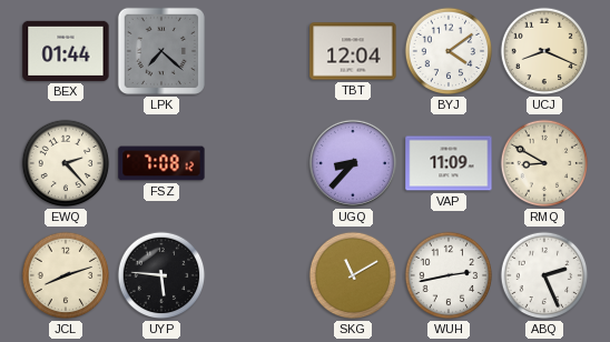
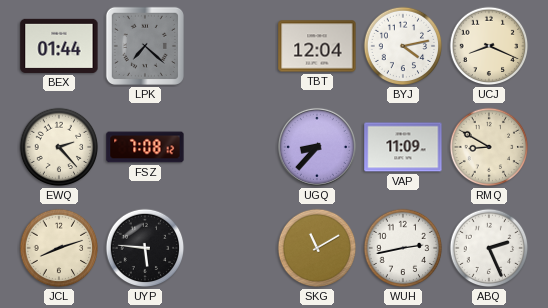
BYJ: 4:09 -> 4:13 (403, 46)
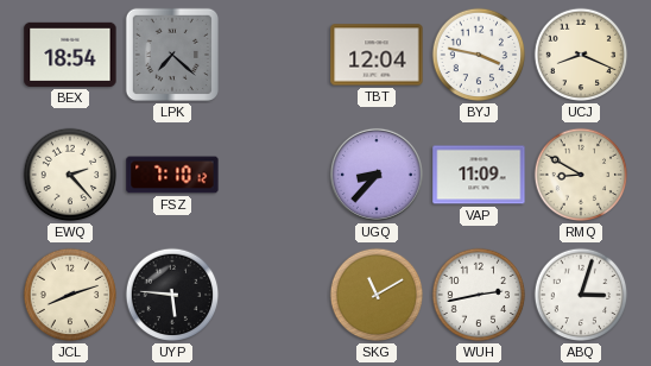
BEX: 01:44 -> 18:54 (70, 55)
BYJ: 4:13 -> 3:47 (479, 55)
FSZ: 7:08 -> 7:10 (172, 175)
ABQ: 2:26 -> 3:03 (581, 295)
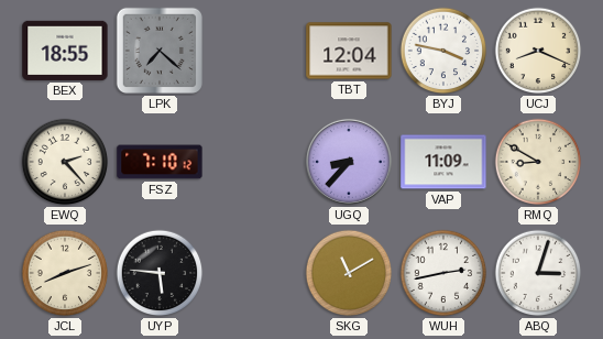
BEX: 18:54 -> 18:55 (65, 51)
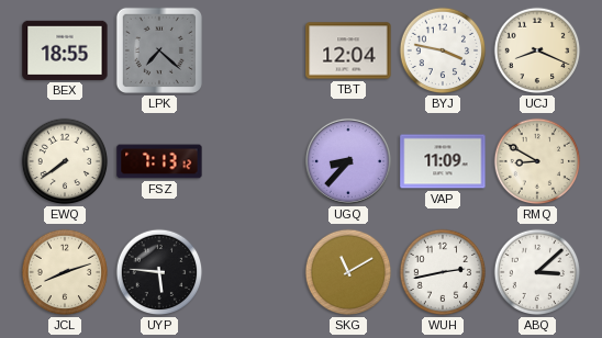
EWQ: 2:23 -> 7:39 (65, 161)
FSZ: 7:10 -> 7:13 (159, 161)
ABQ: 3:03 -> 3:08 (537, 272)
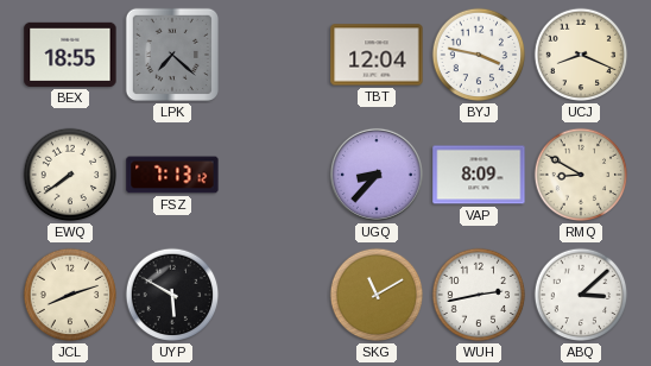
VAP: 11:09 -> 8:09 (479, 175)
UYP: 5:46 -> 5:50 (172, 295)
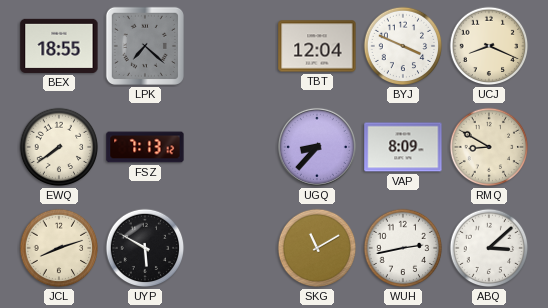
BYJ: 3:47 -> 3:49 (403, 46)
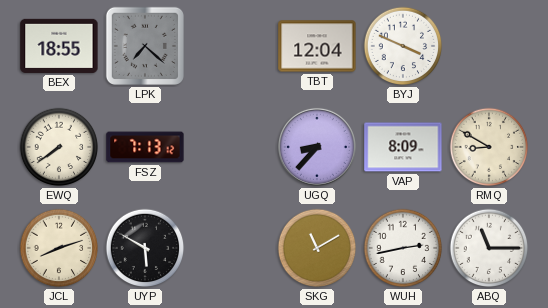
UCJ: 8:19 -> none (489, 46)
ABQ: 3:08 -> 11:15 (489, 248)
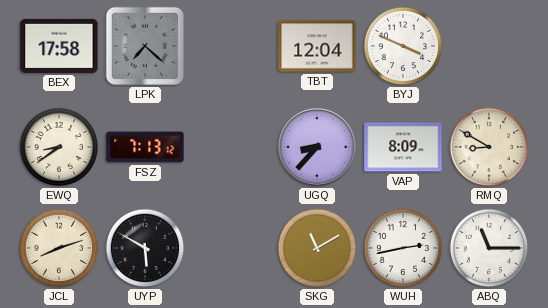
BEX: 18:55 -> 17:58 (59, 46)
EWQ: 7:39 -> 8:39 (59, 147)
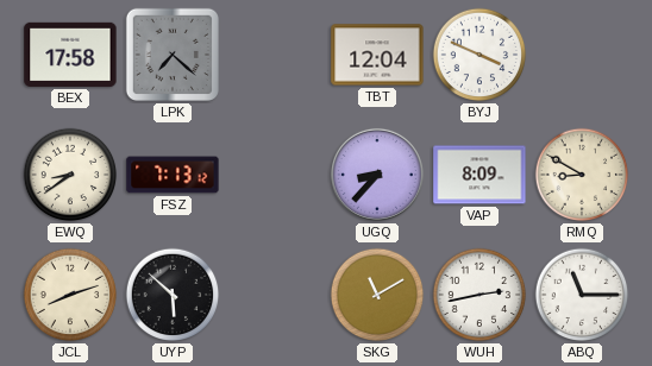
UYP: 5:50 -> 5:52 (173, 295)
